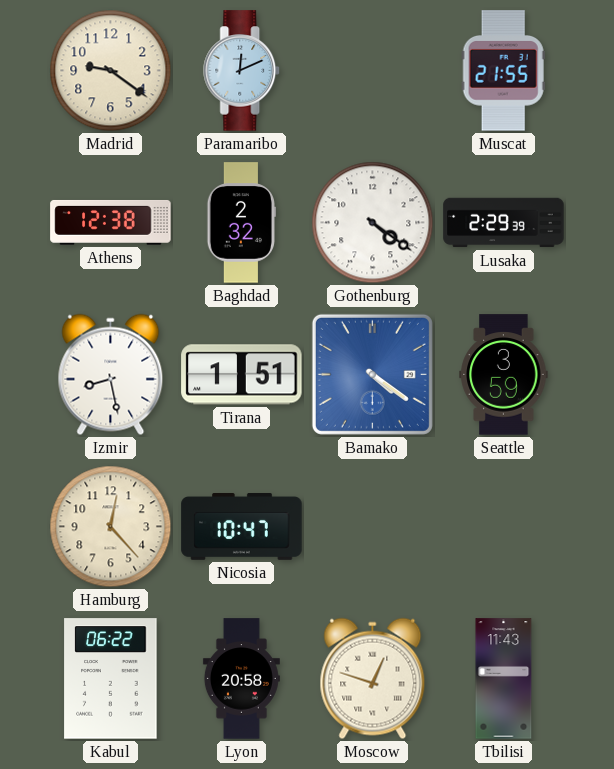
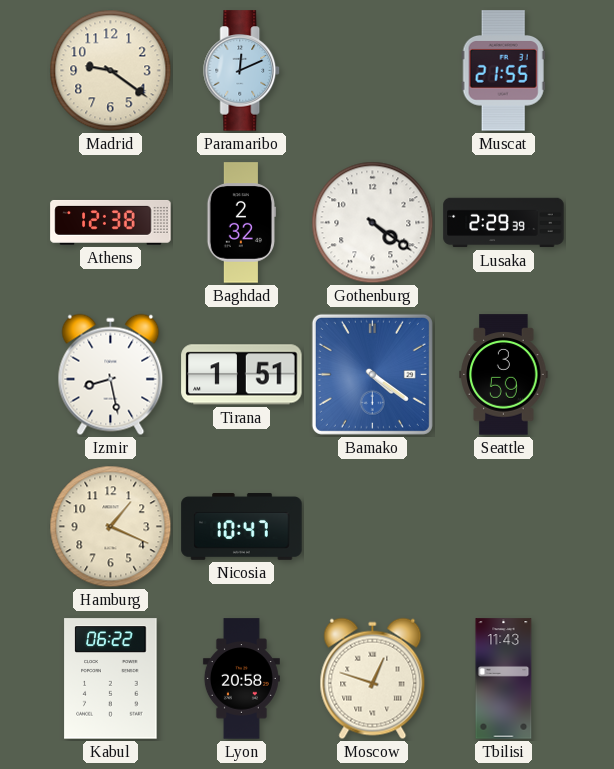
Hamburg: 12:23 -> 1:19 (111, 527)
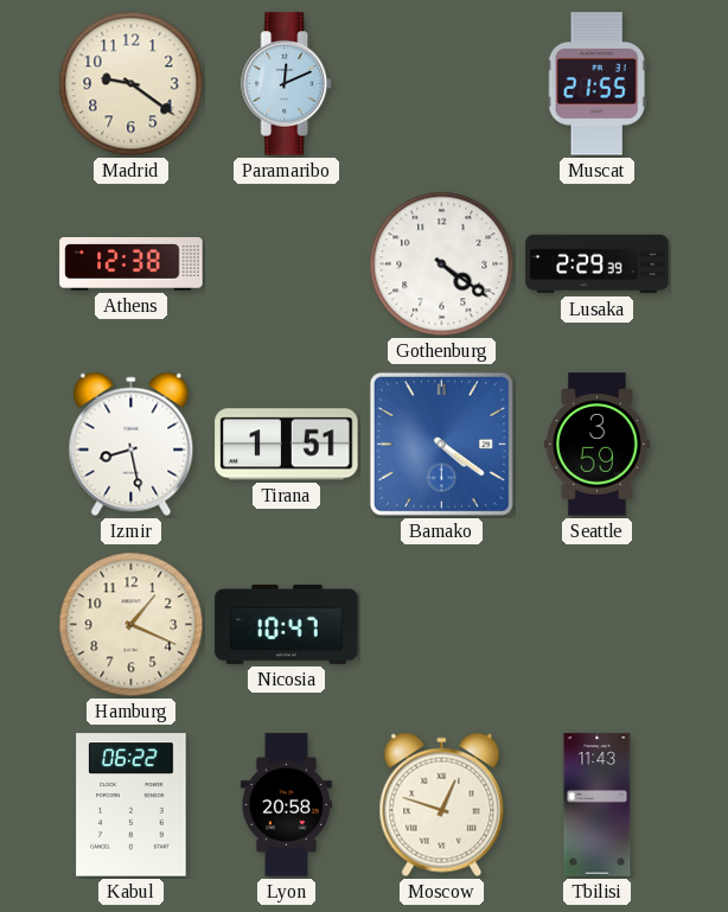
Baghdad: 2:32 -> none (241, 223)
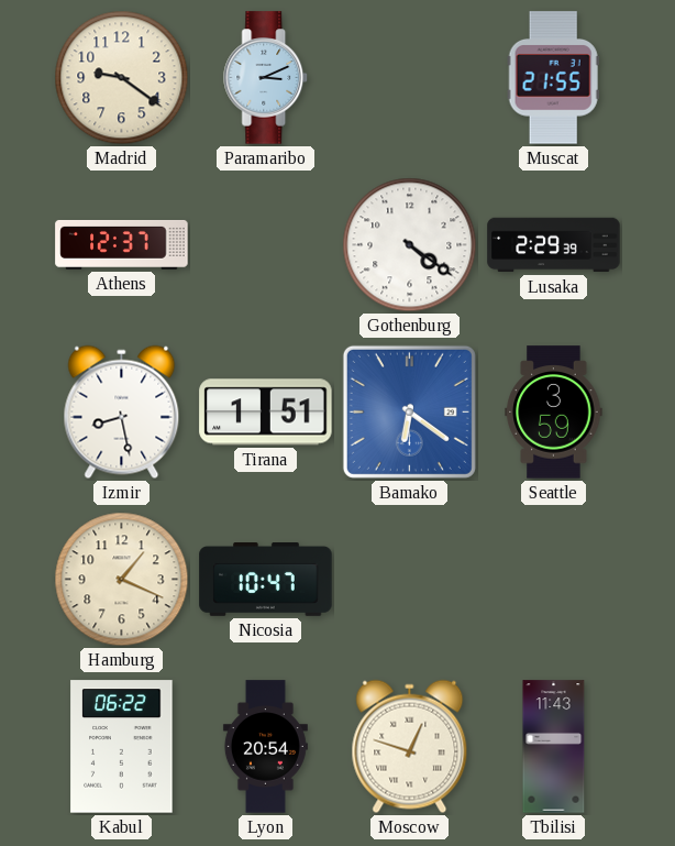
Paramaribo: 12:11 -> 3:11 (266, 78)
Athens: 12:38 -> 12:37 (122, 244)
Bamako: 4:21 -> 6:21 (409, 411)
Lyon: 20:58 -> 20:54 (265, 747)
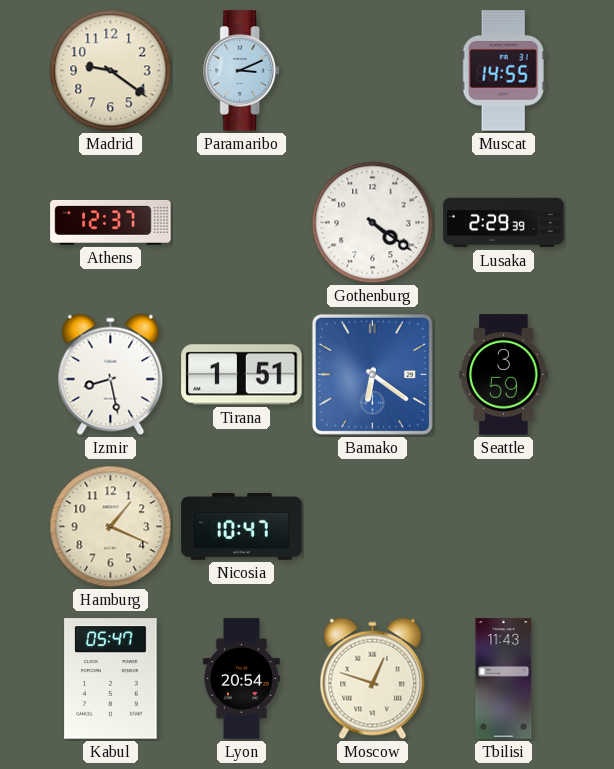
Muscat: 21:55 -> 14:55 (503, 71)
Kabul: 06:22 -> 05:47 (111, 679)
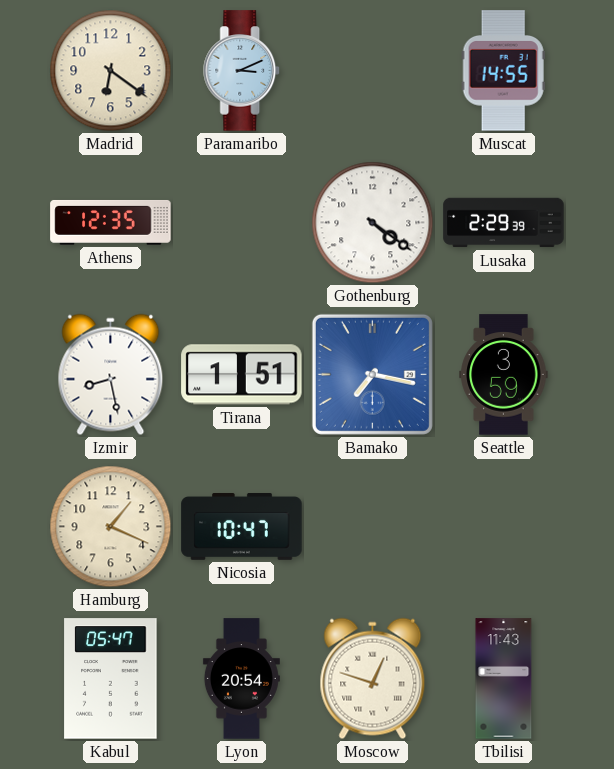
Madrid: 9:21 -> 6:21 (111, 71)
Athens: 12:37 -> 12:35 (111, 222)
Bamako: 6:21 -> 7:17 (372, 374)
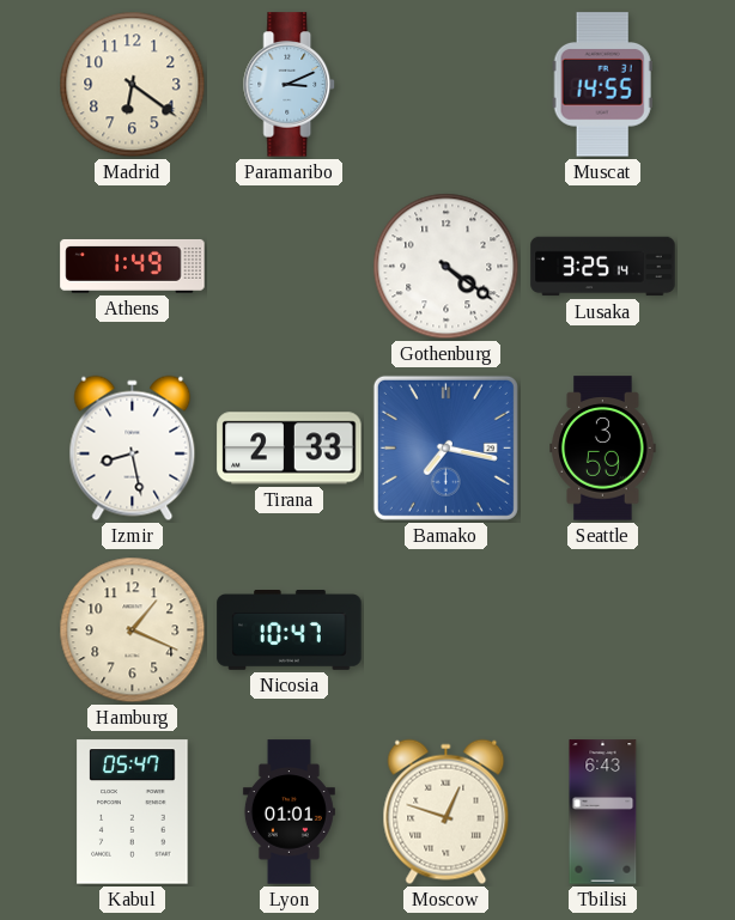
Athens: 12:35 -> 1:49 (133, 266)
Lusaka: 2:29 -> 3:25 (603, 267)
Tirana: 1:51 -> 2:33 (290, 449)
Lyon: 20:54 -> 01:01 (288, 812)
Tbilisi: 11:43 -> 6:43 (603, 812)
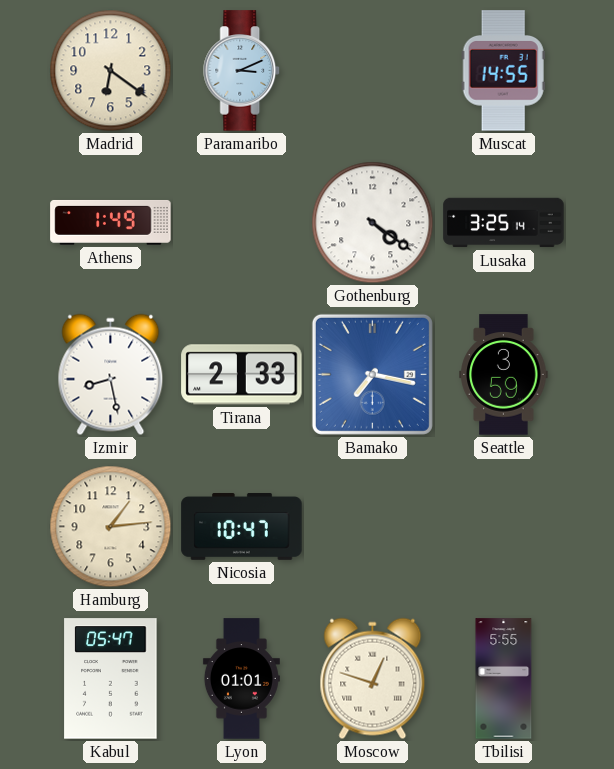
Hamburg: 1:19 -> 1:14 (111, 527)
Tbilisi: 6:43 -> 5:55 (504, 679)
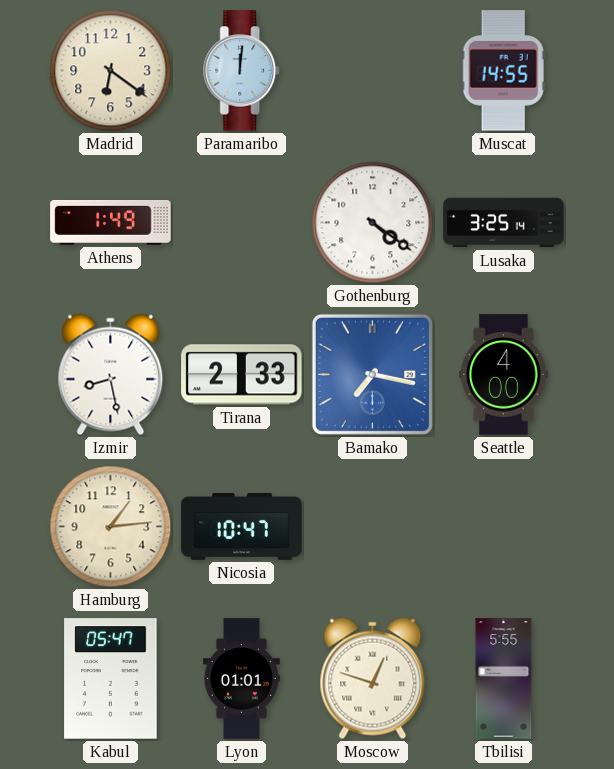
Paramaribo: 3:11 -> 12:01 (242, 71)
Seattle: 3:59 -> 4:00 (504, 375)
